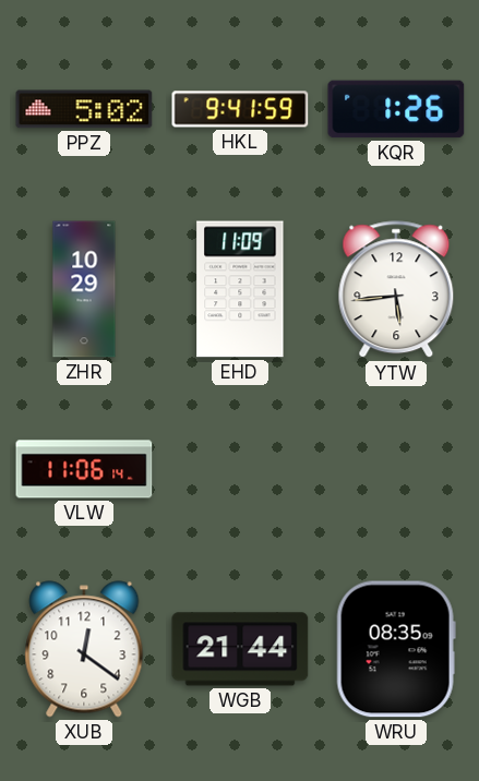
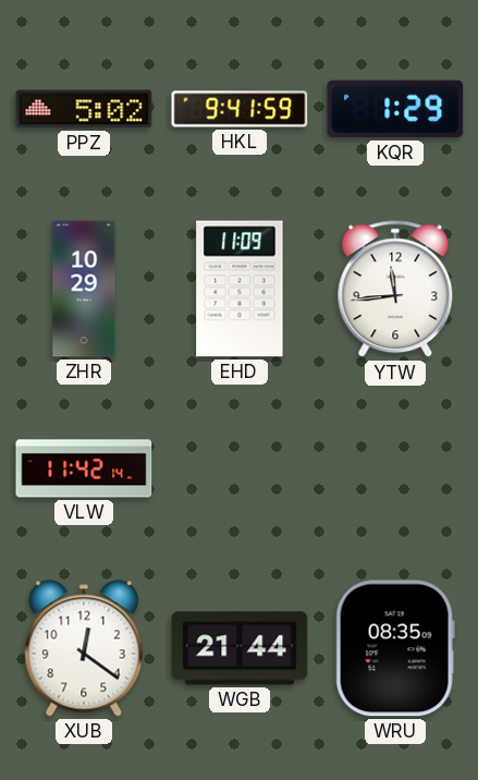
KQR: 1:26 -> 1:29 (395, 109)
YTW: 5:44 -> 11:44 (395, 290)
VLW: 11:06 -> 11:42 (84, 468)
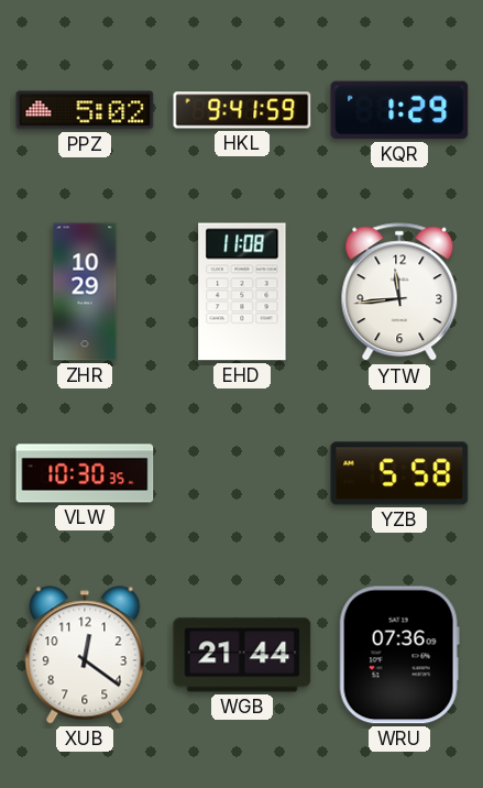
EHD: 11:09 -> 11:08 (242, 292)
VLW: 11:42 -> 10:30 (85, 473)
YZB: none -> 5:58 (399, 473)
WRU: 08:35 -> 07:36 (399, 655)
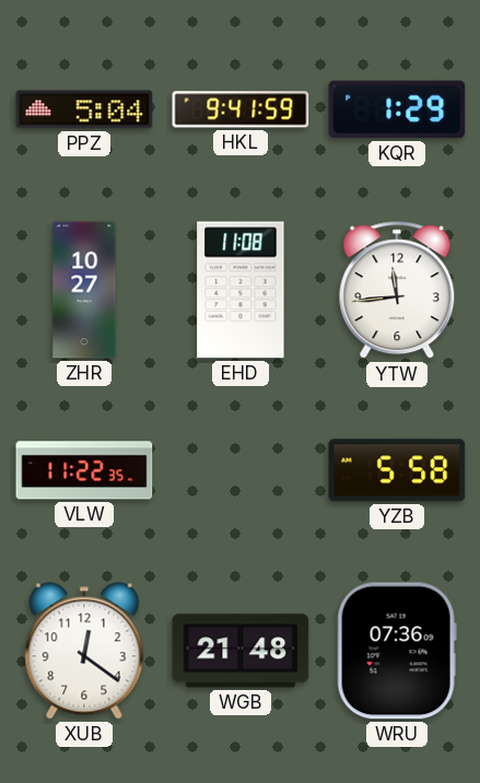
PPZ: 5:02 -> 5:04 (84, 109)
ZHR: 10:29 -> 10:27 (84, 290)
VLW: 10:30 -> 11:22 (84, 470)
WGB: 21:44 -> 21:48 (241, 651)
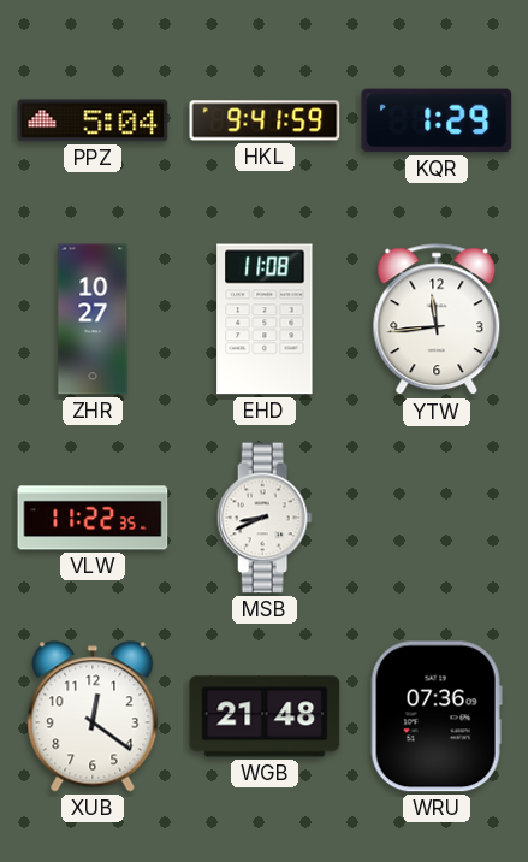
MSB: none -> 8:41 (265, 518)
YZB: 5:58 -> none (397, 470)
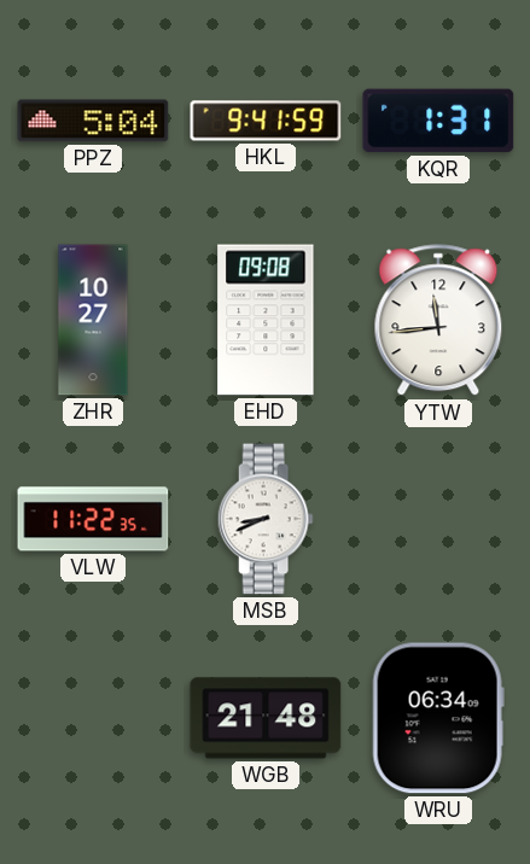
KQR: 1:29 -> 1:31 (438, 121)
EHD: 11:08 -> 09:08 (266, 320)
XUB: 12:21 -> none (93, 716)
WRU: 07:36 -> 06:34 (438, 718)
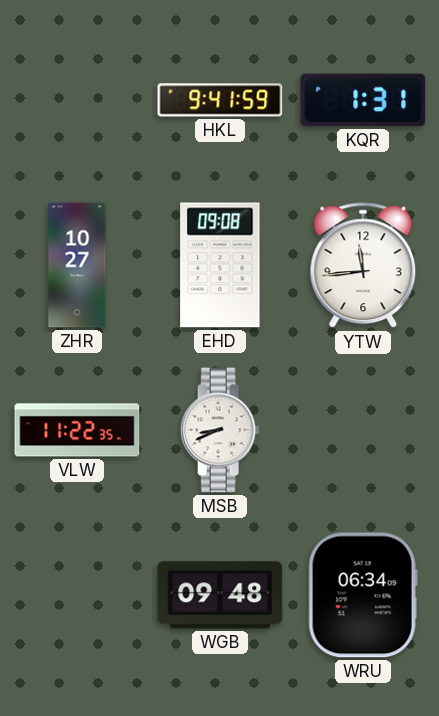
PPZ: 5:04 -> none (93, 121)
WGB: 21:48 -> 09:48 (220, 595)
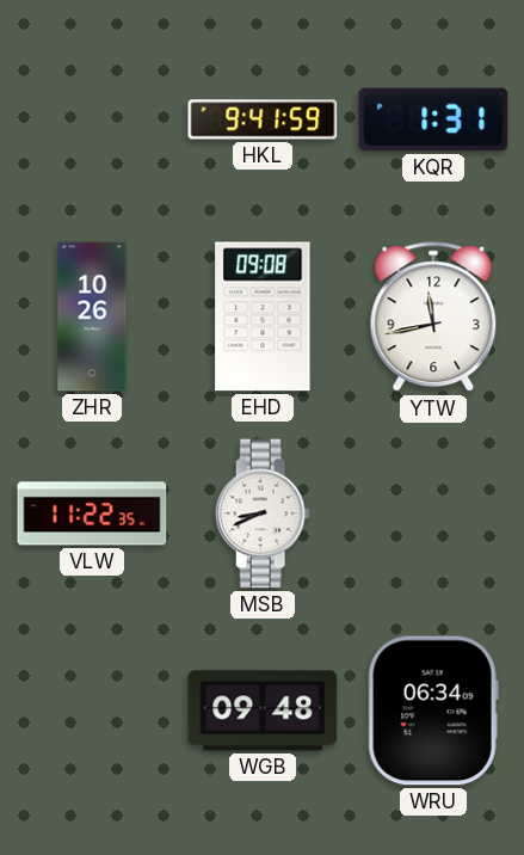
ZHR: 10:27 -> 10:26 (92, 316)
YTW: 11:44 -> 11:43 (433, 318)
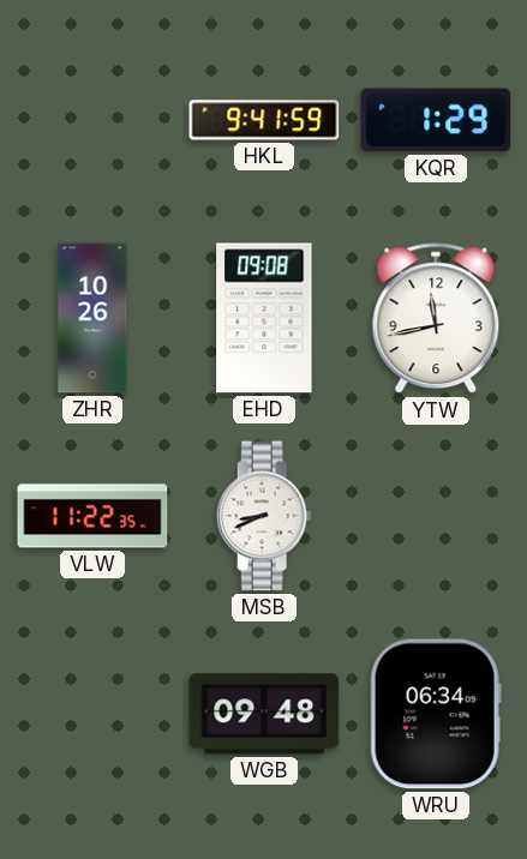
KQR: 1:31 -> 1:29 (436, 120)
